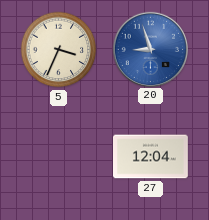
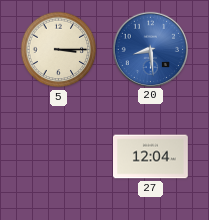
5: 3:34 -> 3:15 (59, 50)
20: 8:57 -> 8:29 (150, 49)
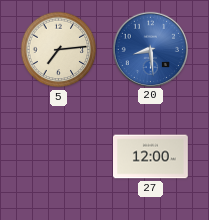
5: 3:15 -> 7:14 (59, 50)
27: 12:04 -> 12:00 (151, 157)
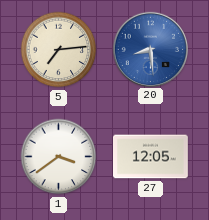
1: none -> 3:39 (59, 157)
27: 12:00 -> 12:05 (151, 157)
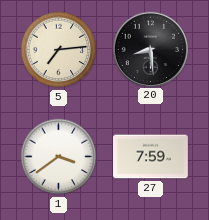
20 dial: blue -> black (150, 49)
27: 12:05 -> 7:59 (151, 157)
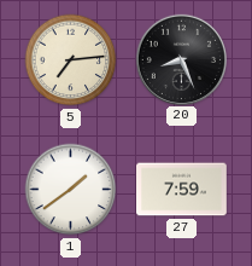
20: 8:29 -> 8:26 (181, 59)
1: 3:39 -> 1:39 (71, 190)
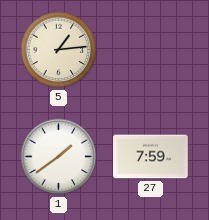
5: 7:14 -> 1:14 (59, 50)
20: 8:26 -> none (181, 59)
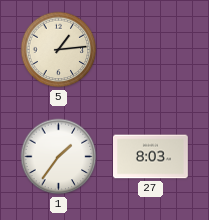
1: 1:39 -> 1:36 (59, 157)
27: 7:59 -> 8:03 (151, 157)
